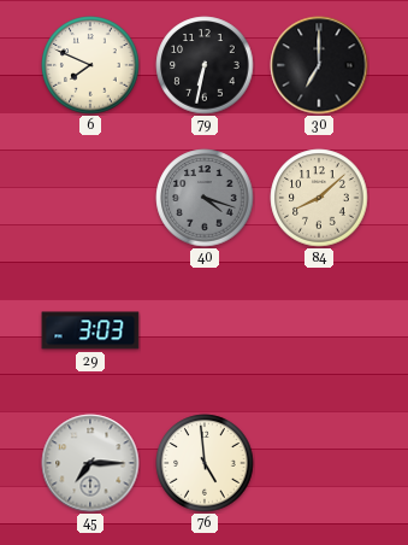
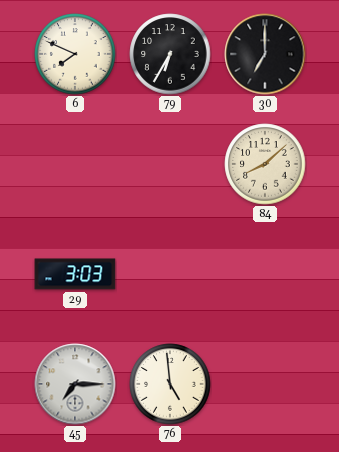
79: 6:32 -> 6:35 (170, 54)
40: 4:18 -> none (205, 198)
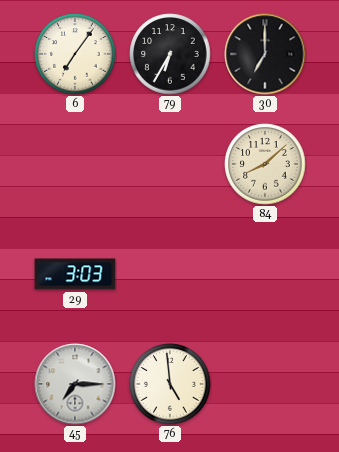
6: 7:49 -> 7:06 (75, 54)
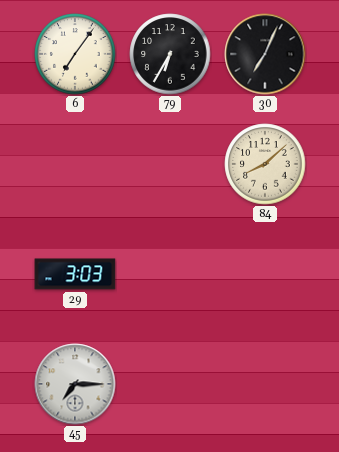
30: 7:00 -> 7:04 (265, 54)
76: 4:59 -> none (170, 384)
